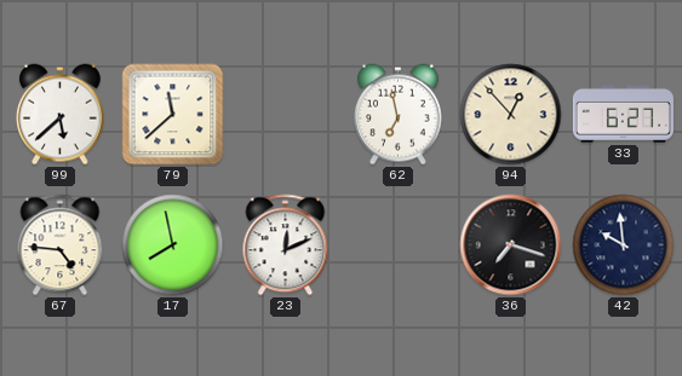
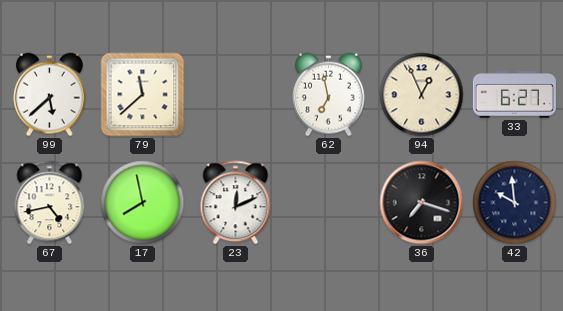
94: 12:53 -> 12:56 (422, 95)
67: 4:46 -> 4:43 (50, 203)
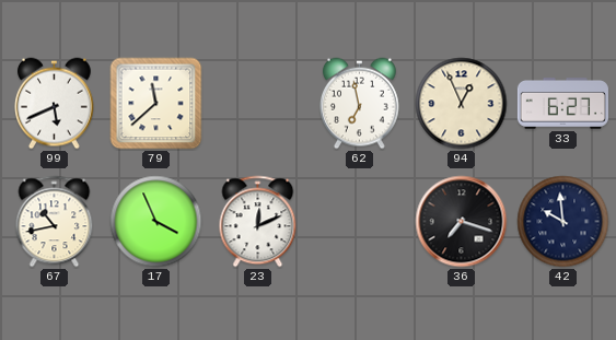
99: 5:38 -> 5:41 (54, 104)
67: 4:43 -> 10:43 (55, 222)
17: 7:58 -> 3:56 (156, 222)
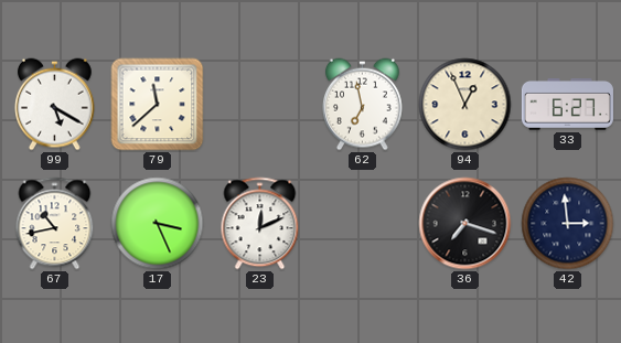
99: 5:41 -> 5:20 (54, 105)
17: 3:56 -> 3:26 (158, 224)
42: 9:59 -> 2:59 (568, 224)
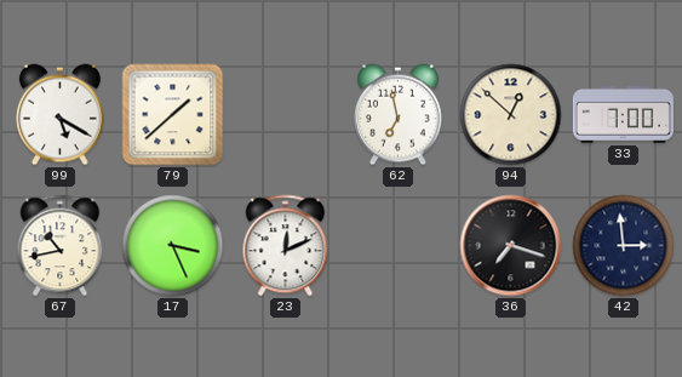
79: 11:38 -> 1:38 (173, 115)
94: 12:56 -> 12:52 (511, 115)
33: 6:27 -> 7:00 (623, 115)
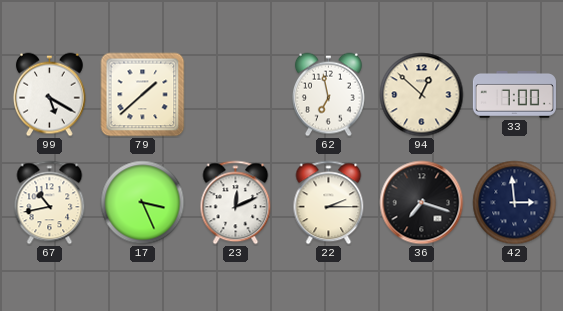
22: none -> 2:15 (329, 203)
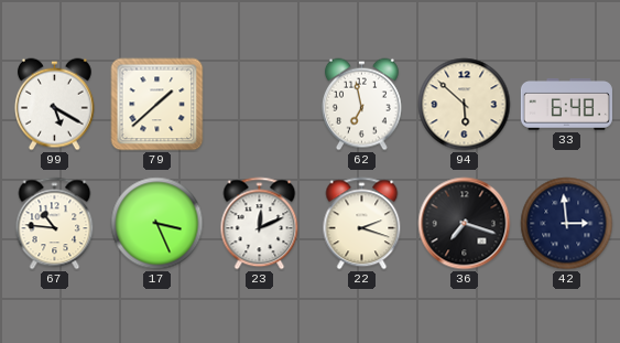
94: 12:52 -> 5:52 (465, 105)
33: 7:00 -> 6:48 (566, 105)
67: 10:43 -> 10:46 (55, 224)
22: 2:15 -> 2:18 (362, 224)
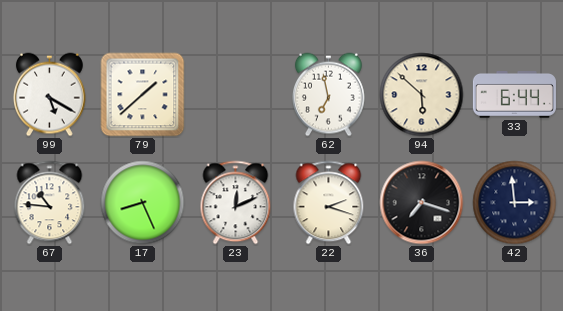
33: 6:48 -> 6:44 (514, 95)
17: 3:26 -> 8:26 (143, 203)
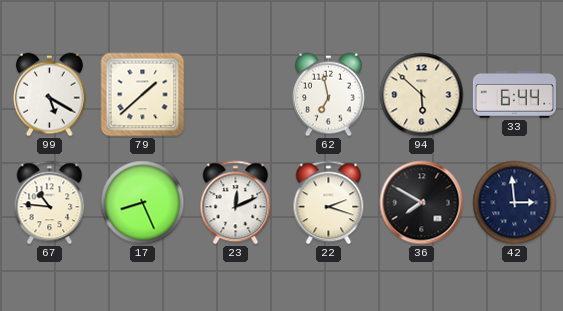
36: 7:18 -> 7:50 (422, 203)
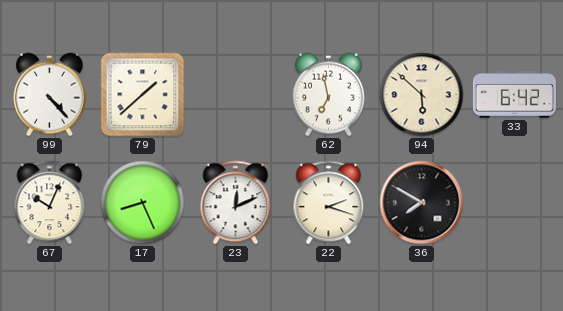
99: 5:20 -> 4:23 (49, 95)
33: 6:44 -> 6:42 (514, 95)
67: 10:46 -> 10:04 (50, 203)
42: 2:59 -> none (515, 203)
